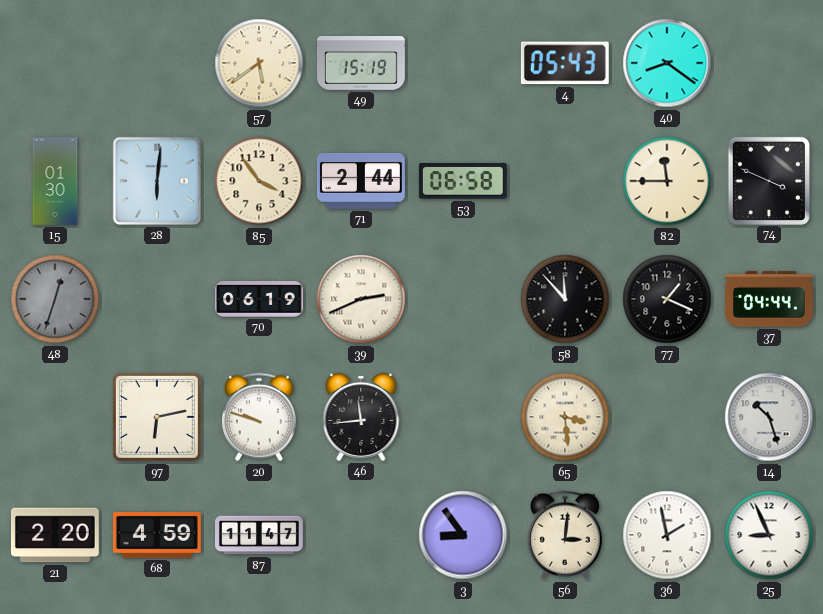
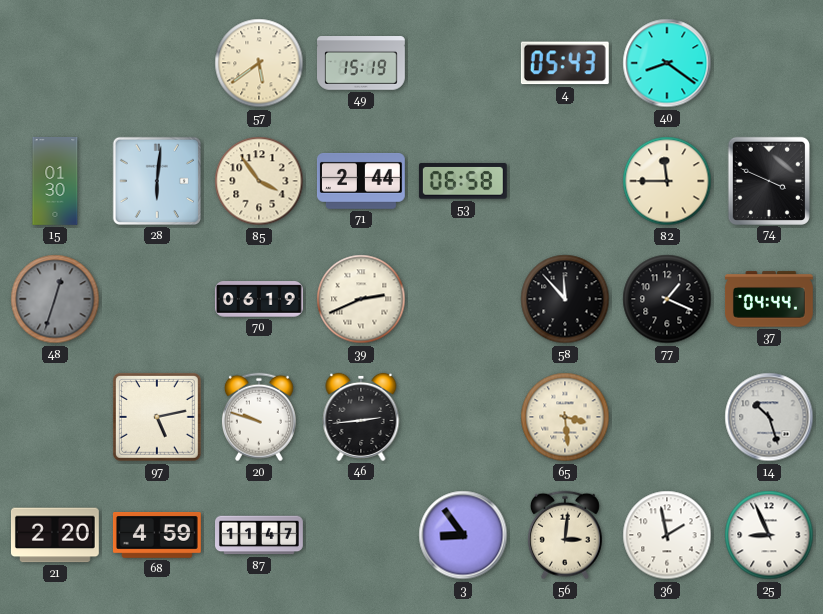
97: 6:13 -> 5:13 (158, 418)
46: 11:44 -> 2:44 (361, 417)
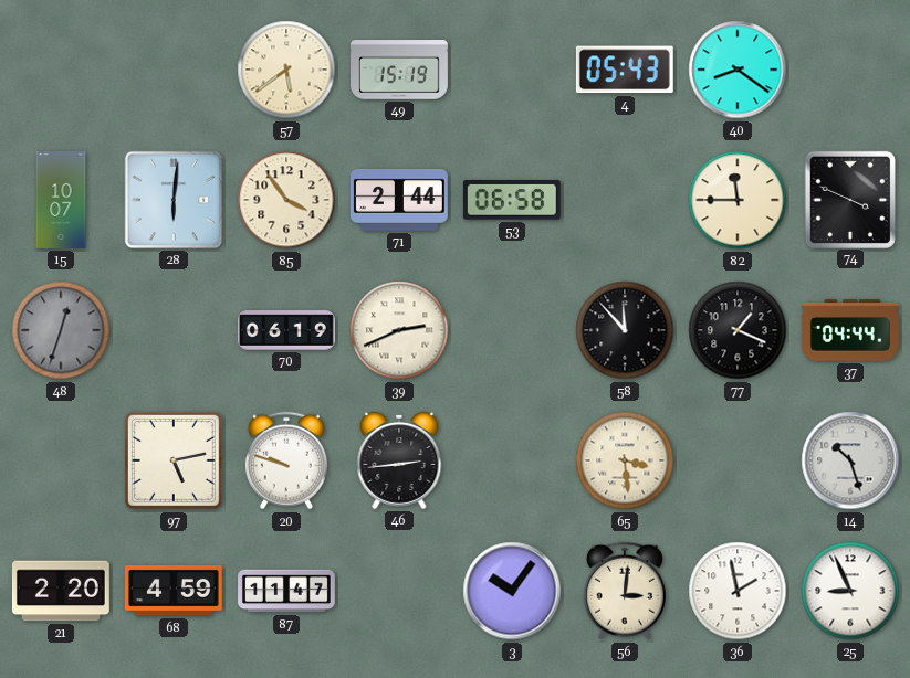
15: 01:30 -> 10:07 (61, 201)
3: 8:54 -> 10:06 (512, 591)
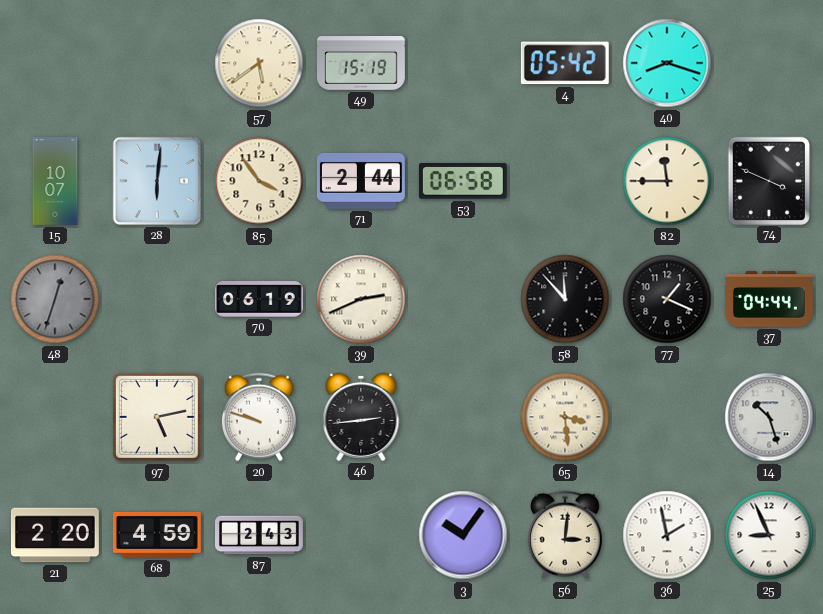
4: 05:43 -> 05:42 (565, 63)
40: 8:21 -> 8:18 (667, 63)
87: 11:47 -> 2:43 (260, 535)
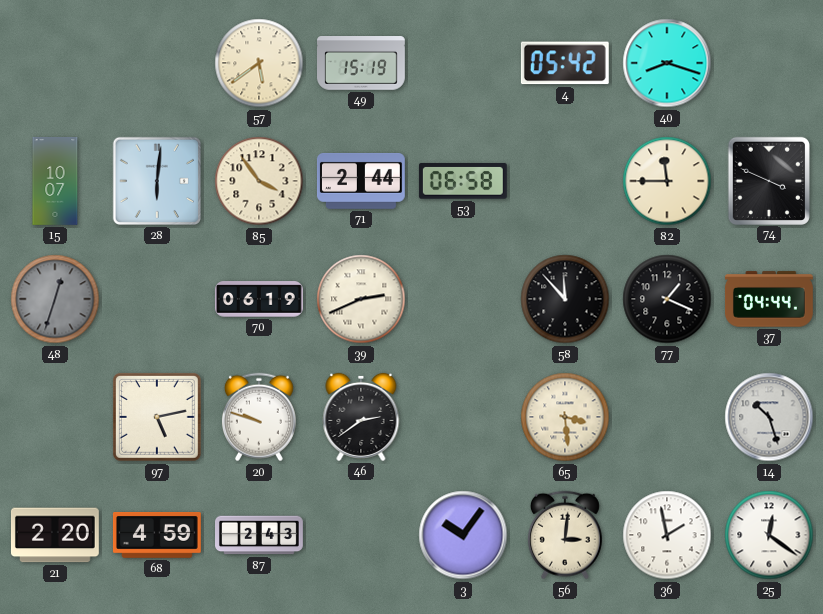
46: 2:44 -> 2:39 (361, 417)
25: 8:56 -> 12:21 (769, 535)
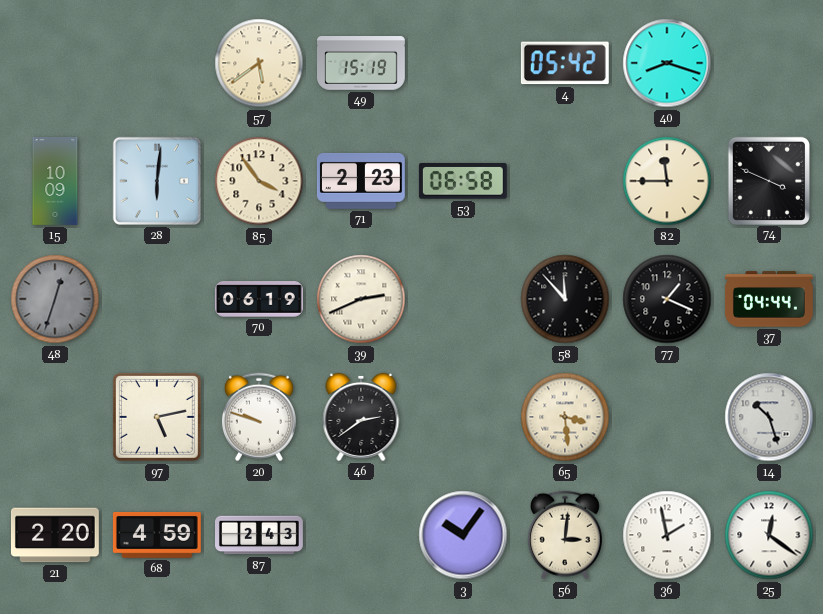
15: 10:07 -> 10:09 (55, 182)
71: 2:44 -> 2:23 (361, 181)
